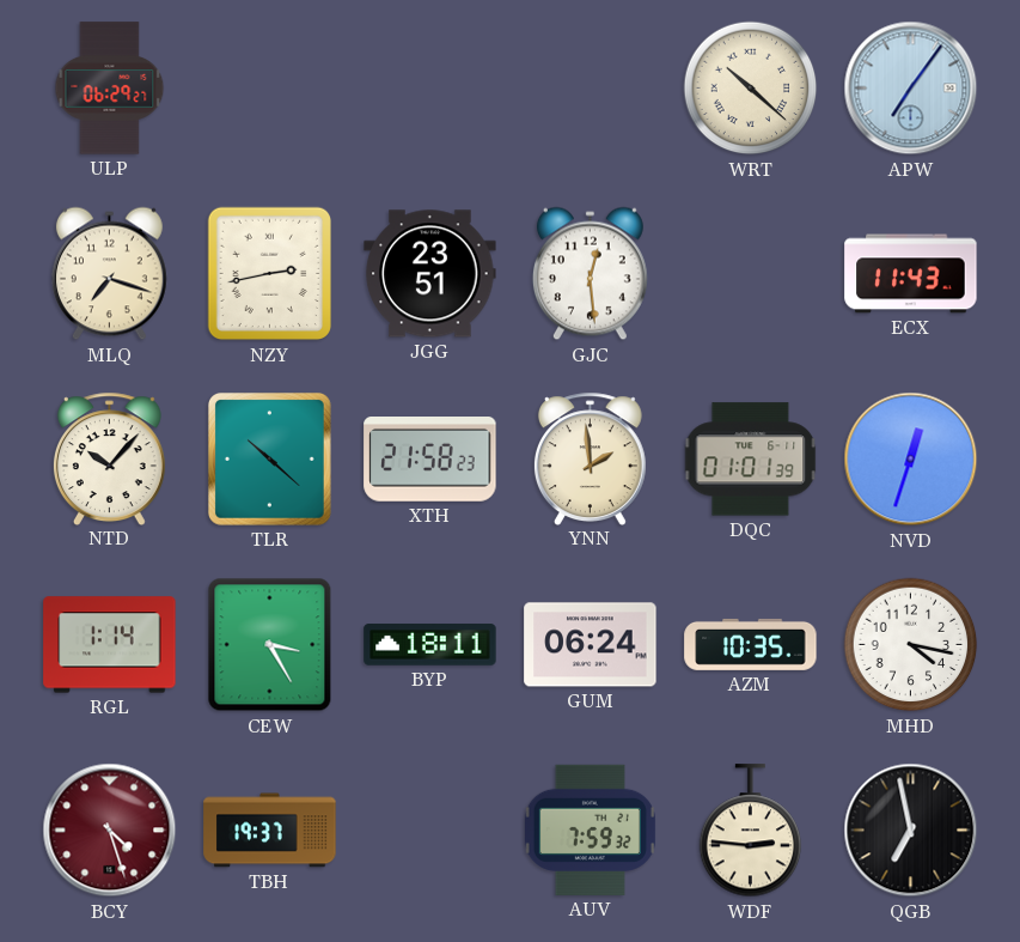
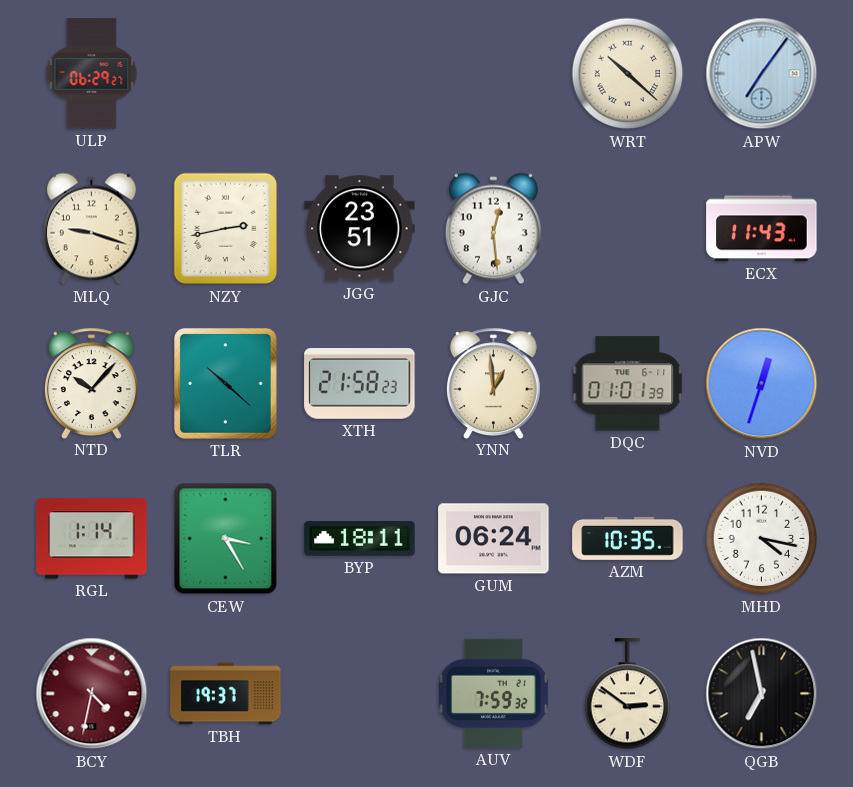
MLQ: 7:18 -> 9:18 (91, 229)
YNN: 1:59 -> 12:59 (493, 383)
BCY: 4:27 -> 4:32 (92, 694)
WDF: 2:46 -> 2:51 (628, 694)
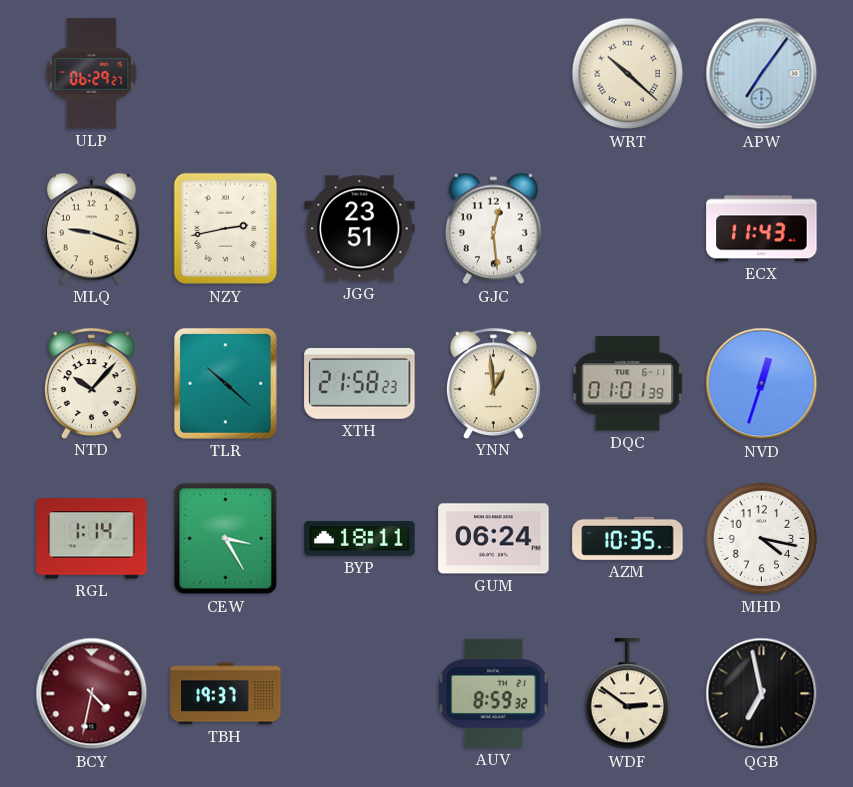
AUV: 7:59 -> 8:59 (493, 693)
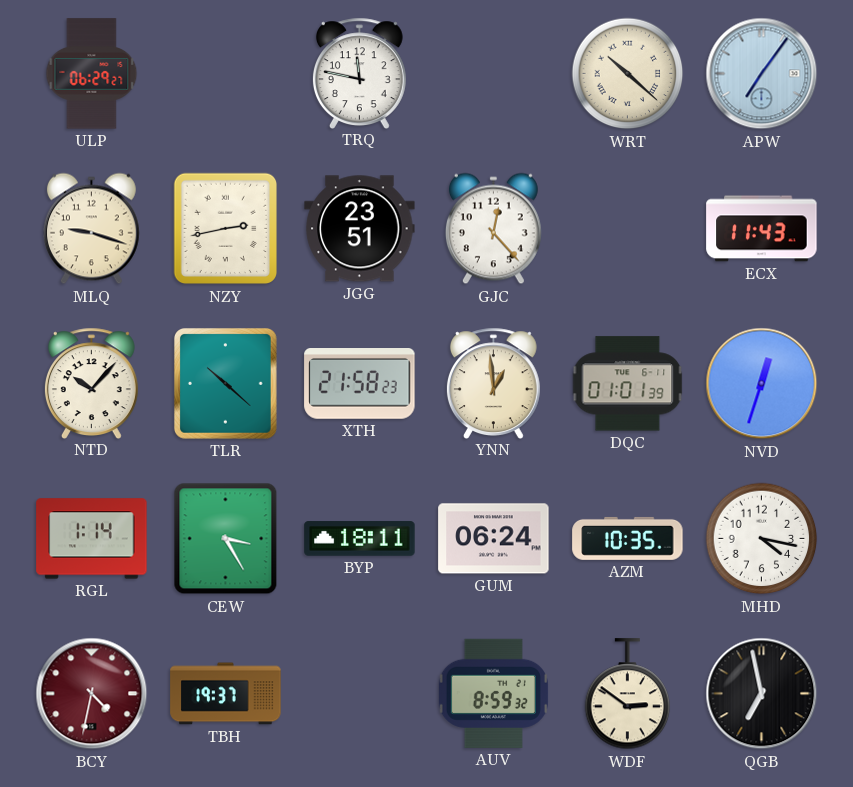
TRQ: none -> 11:47 (359, 73)
GJC: 12:29 -> 12:23 (493, 229)
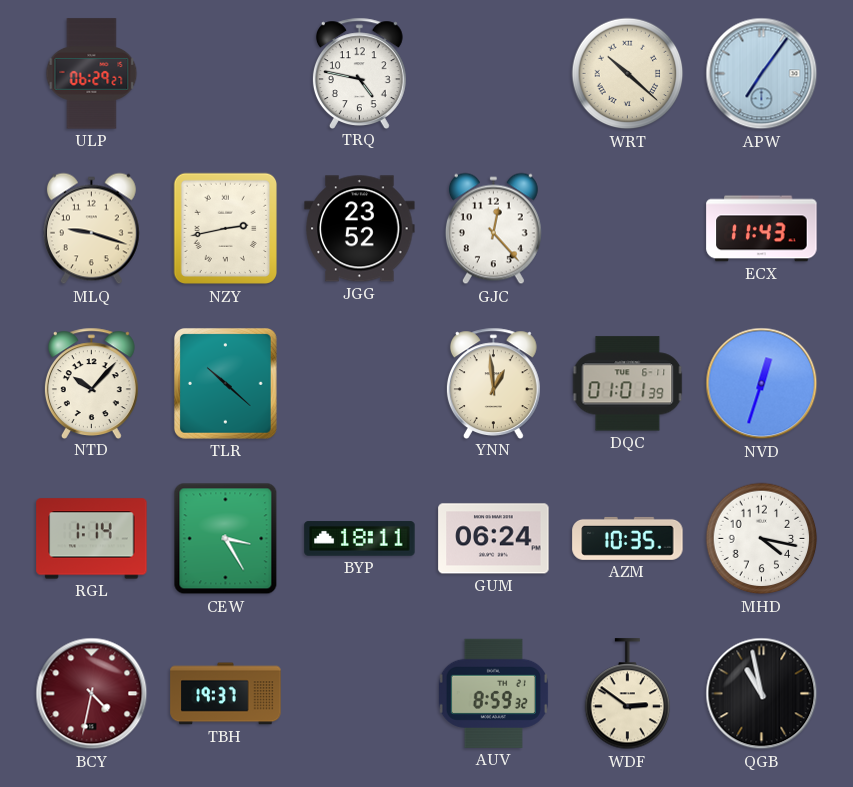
TRQ: 11:47 -> 4:47 (359, 73)
JGG: 23:51 -> 23:52 (360, 229)
XTH: 21:58 -> none (360, 384)
QGB: 6:58 -> 10:58 (762, 694)
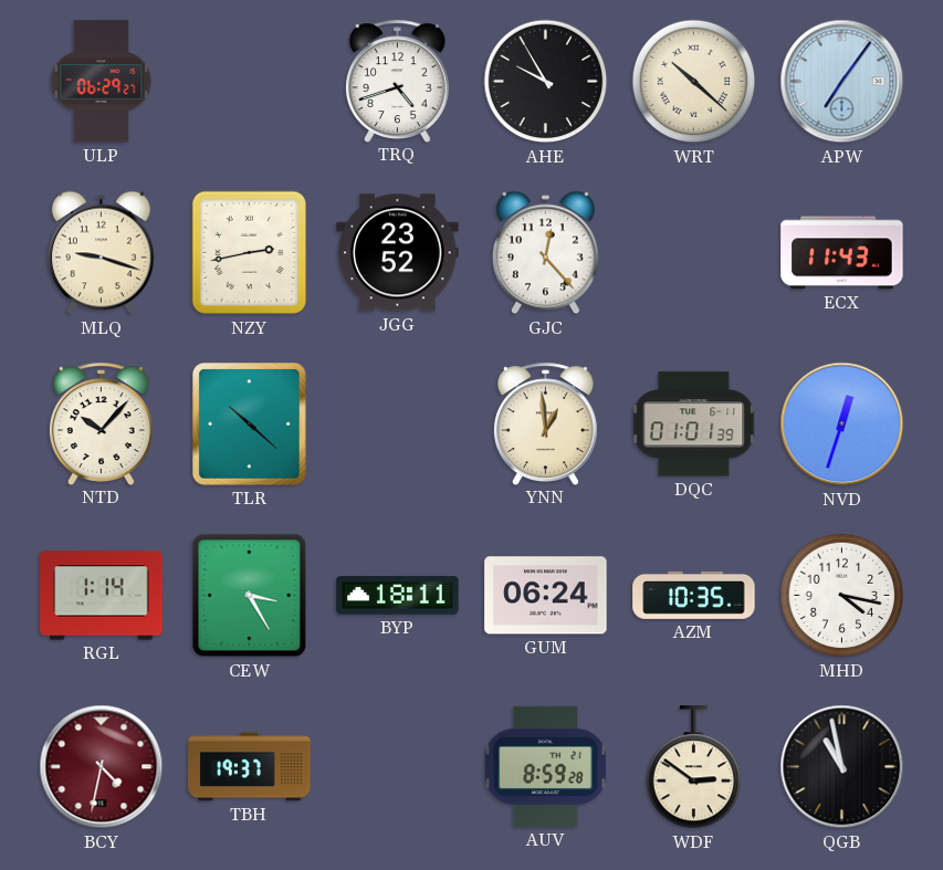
TRQ: 4:47 -> 4:42 (397, 81)
AHE: none -> 9:55 (546, 82)
AUV: 8:59:32 -> 8:59:28 (545, 766)
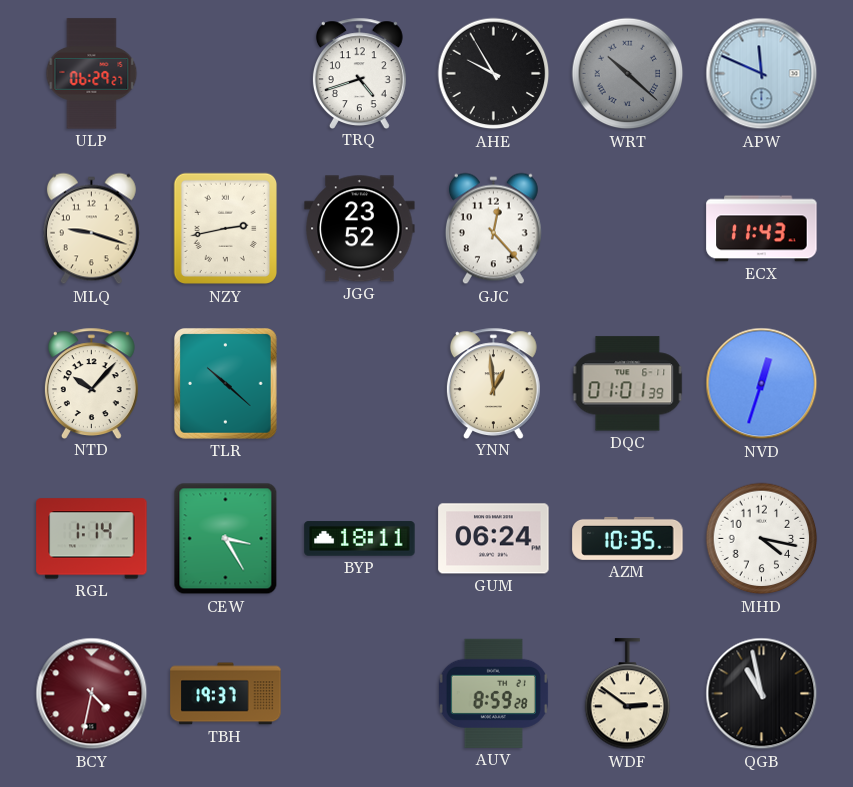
WRT dial: cream -> grey (628, 74)
APW: 7:06 -> 11:49 (762, 74)
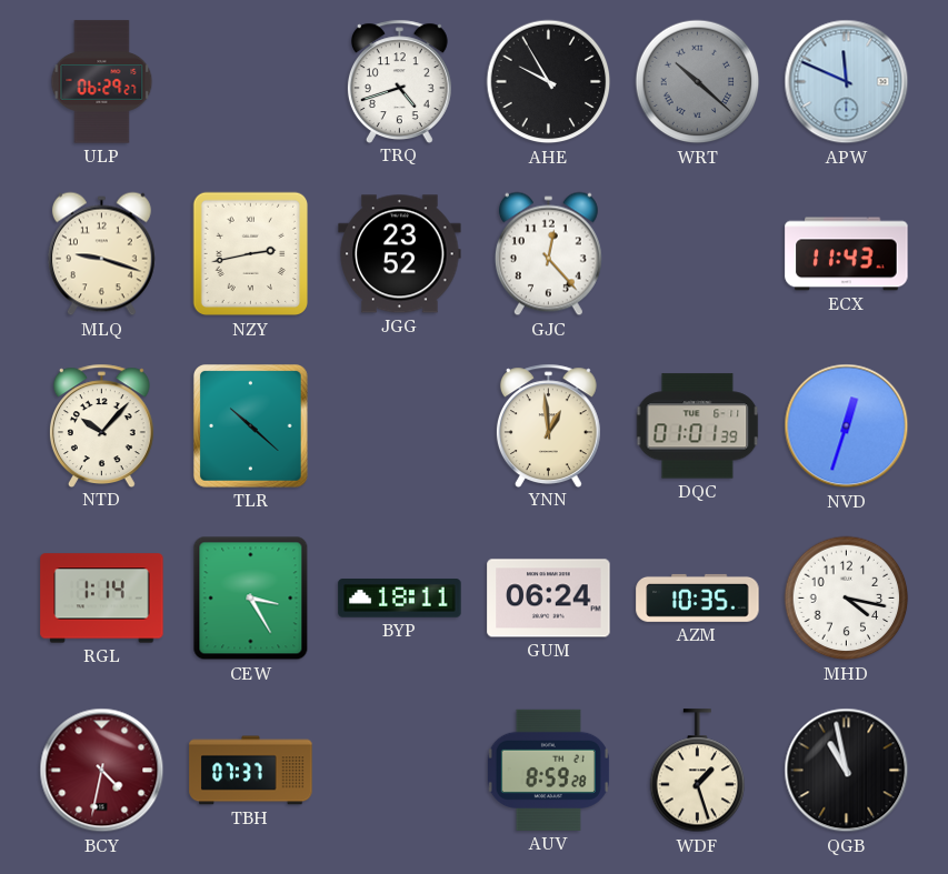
TBH: 19:37 -> 07:37 (251, 771)
WDF: 2:51 -> 1:27 (698, 771)
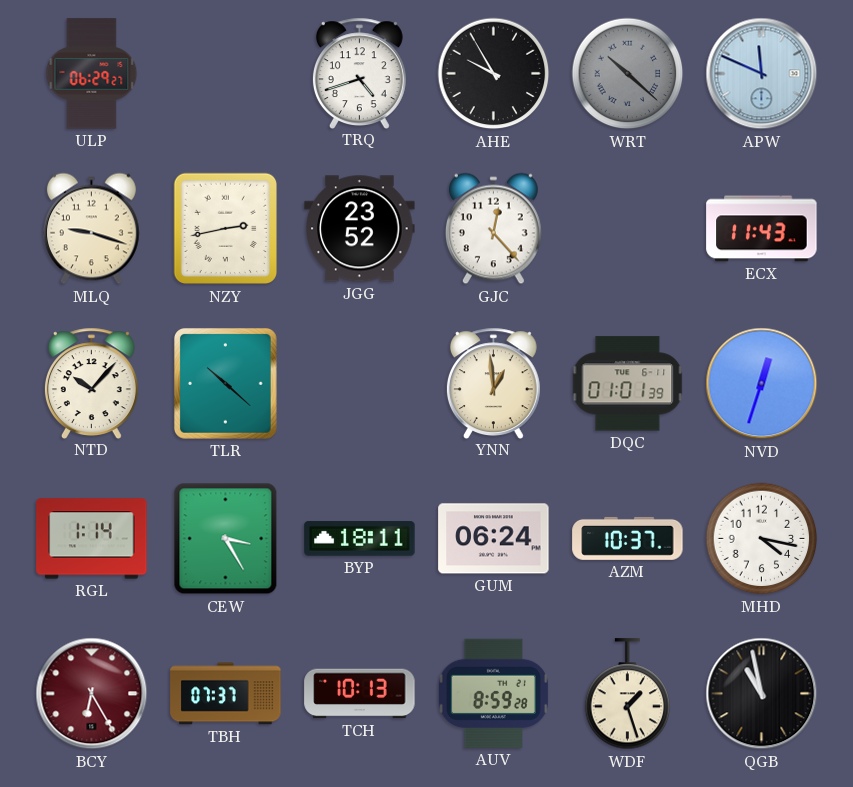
AZM: 10:35 -> 10:37 (628, 538)
BCY: 4:32 -> 6:25 (92, 694)
TCH: none -> 10:13 (360, 694)
